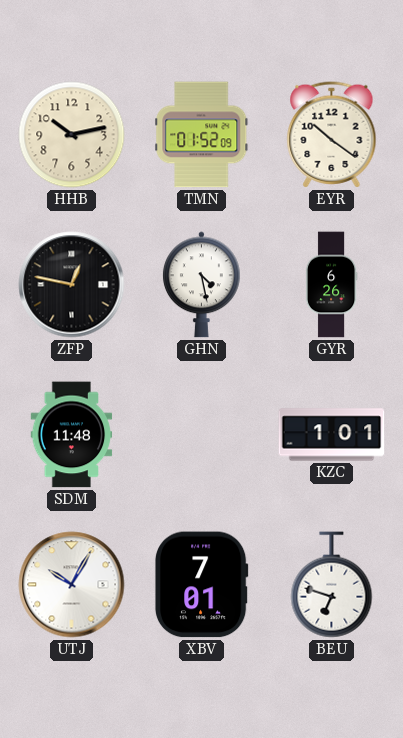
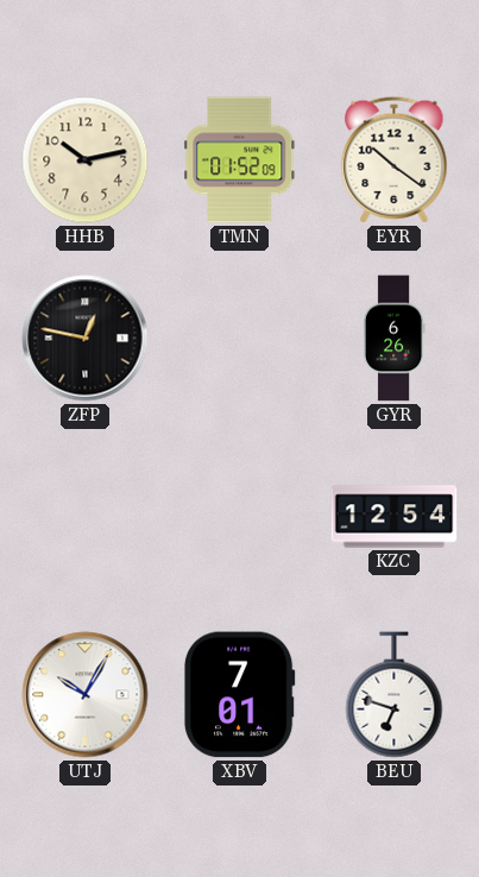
GHN: 4:28 -> none (201, 285)
SDM: 11:48 -> none (72, 435)
KZC: 1:01 -> 12:54 (395, 517)
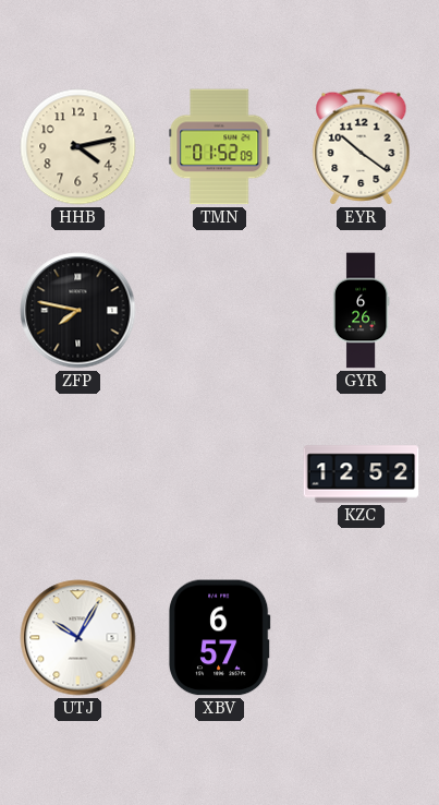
HHB: 10:13 -> 4:13 (78, 147)
ZFP: 12:47 -> 7:47 (78, 311)
KZC: 12:54 -> 12:52 (362, 474)
XBV: 7:01 -> 6:57 (219, 638)
BEU: 6:48 -> none (395, 695)
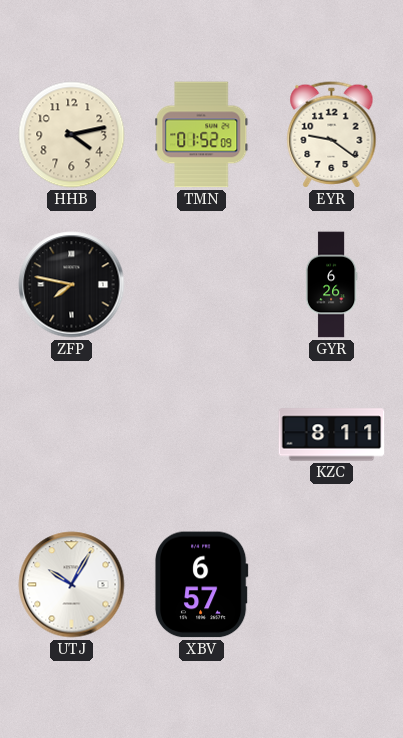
EYR: 10:21 -> 9:21 (332, 135)
KZC: 12:52 -> 8:11 (332, 435)
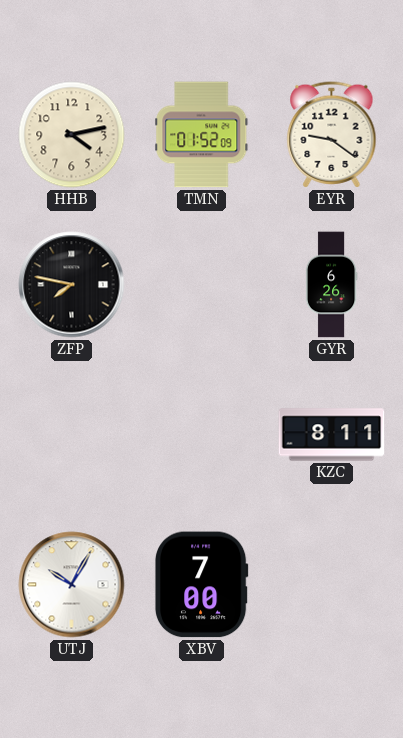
XBV: 6:57 -> 7:00 (201, 585)
